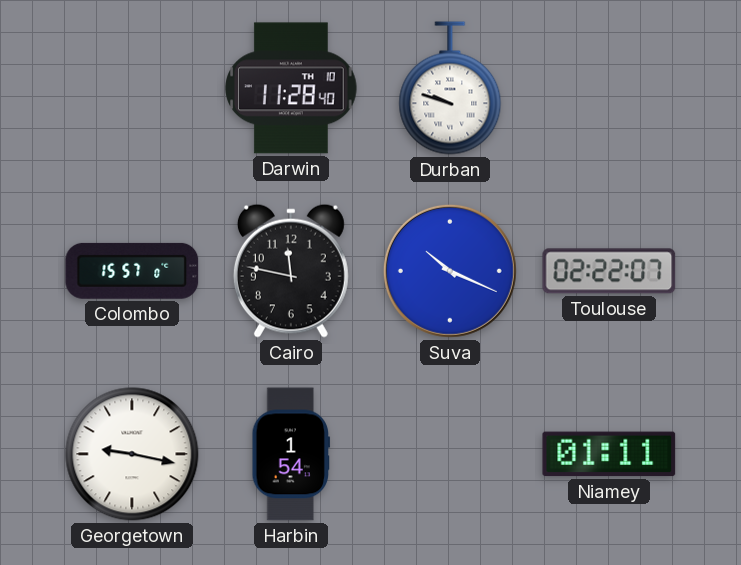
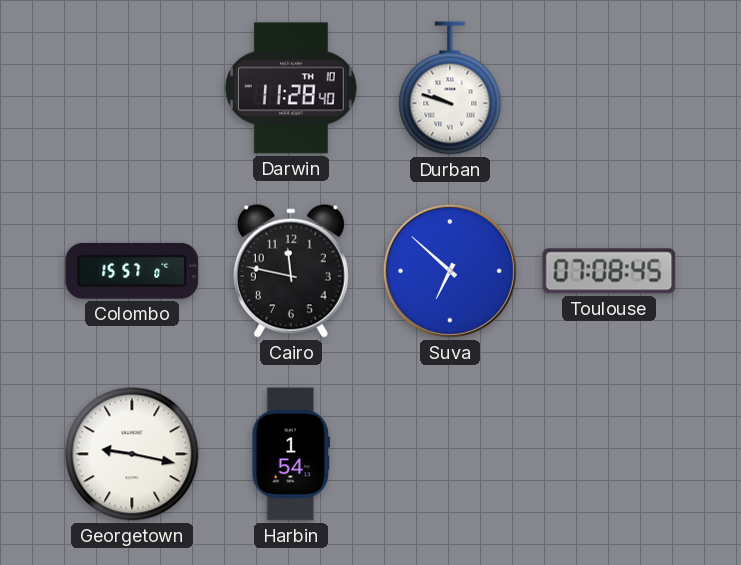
Suva: 10:19 -> 6:52 (450, 271)
Toulouse: 02:22 -> 07:08 (609, 271)
Niamey: 01:11 -> none (609, 454)
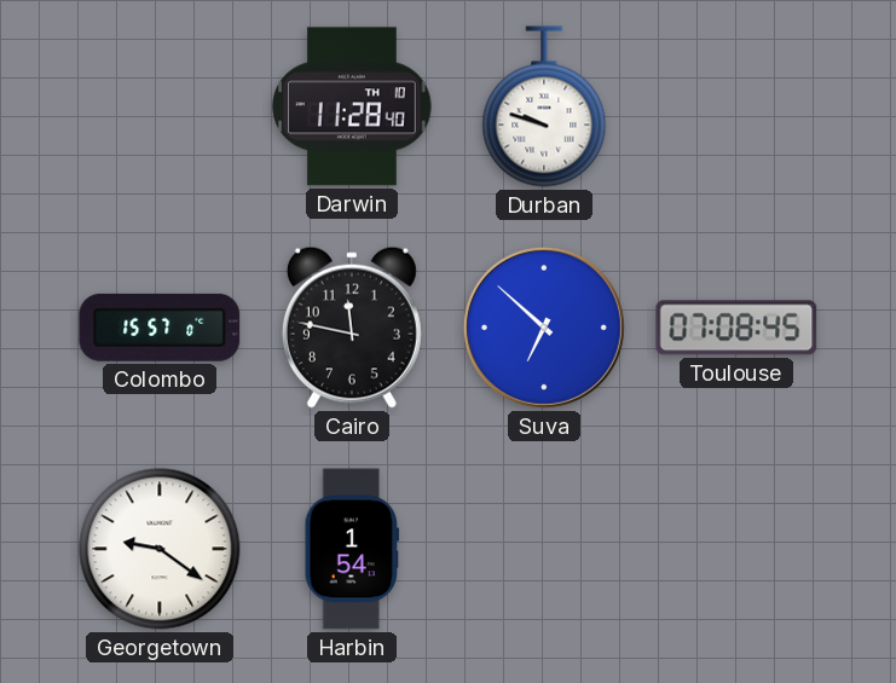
Georgetown: 9:17 -> 9:21 (160, 549)
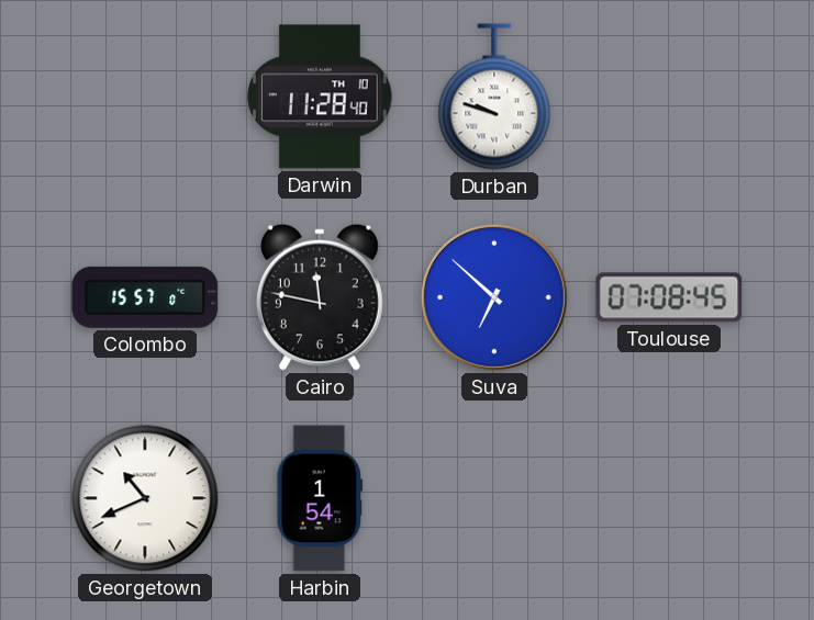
Georgetown: 9:21 -> 10:41 (145, 498)
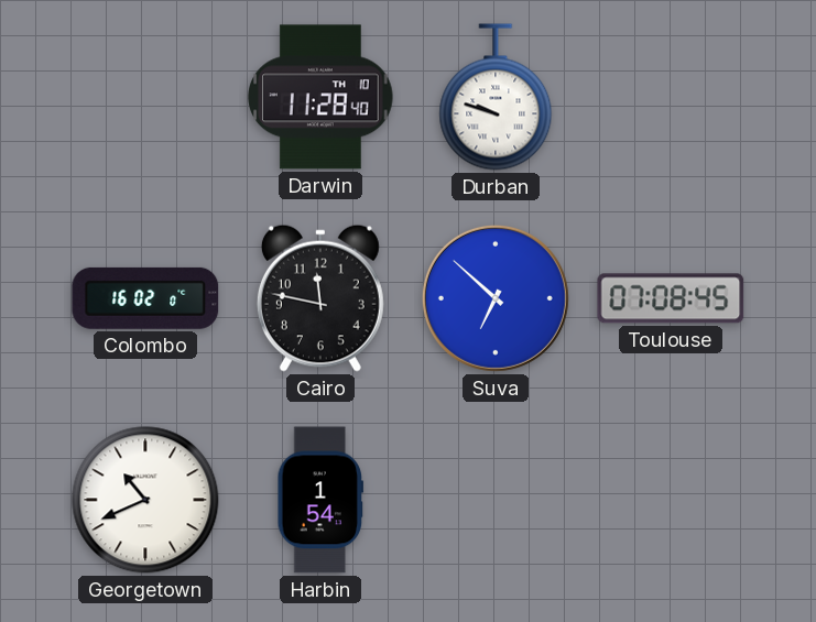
Colombo: 15:57 -> 16:02 (145, 298)
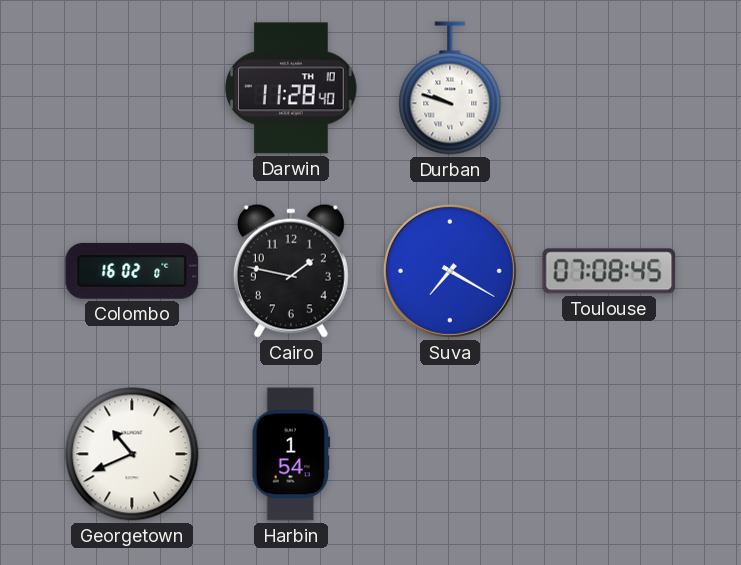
Cairo: 11:47 -> 1:47 (291, 271)
Suva: 6:52 -> 7:20 (450, 271)
